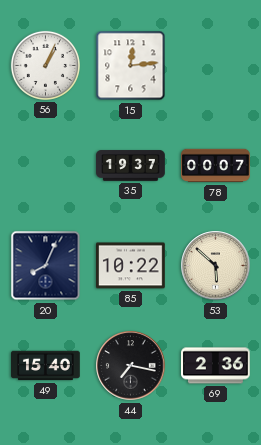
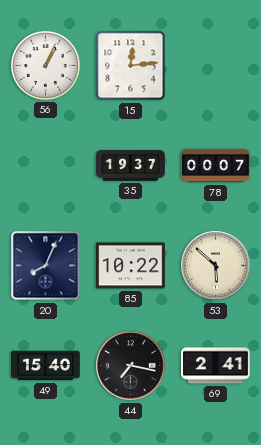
69: 2:36 -> 2:41 (216, 366)
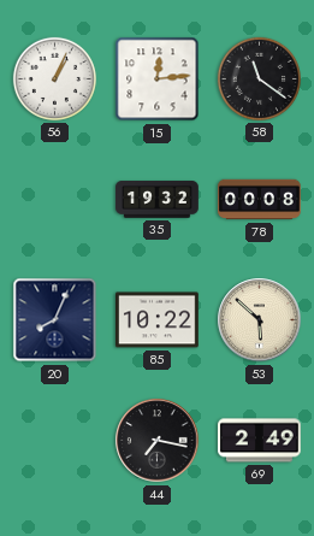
58: none -> 11:21 (259, 78)
35: 19:37 -> 19:32 (158, 200)
78: 00:07 -> 00:08 (260, 200)
49: 15:40 -> none (46, 366)
69: 2:41 -> 2:49 (260, 441)
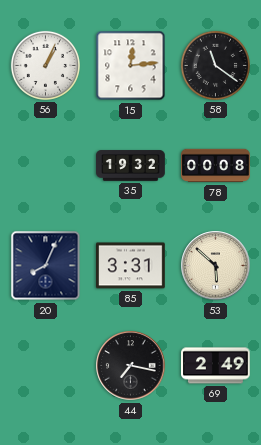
85: 10:22 -> 3:31 (131, 266)
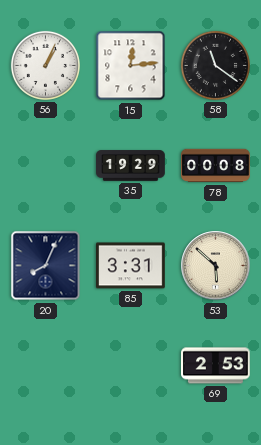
35: 19:32 -> 19:29 (131, 166)
44: 7:17 -> none (131, 366)
69: 2:49 -> 2:53 (216, 366)
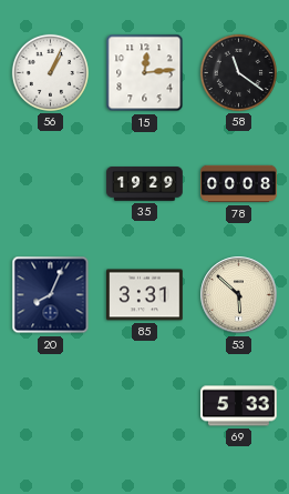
69: 2:53 -> 5:33 (239, 406)
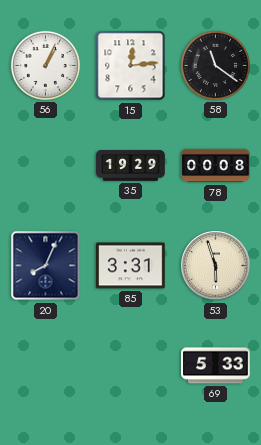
53: 5:52 -> 5:57 (216, 266)
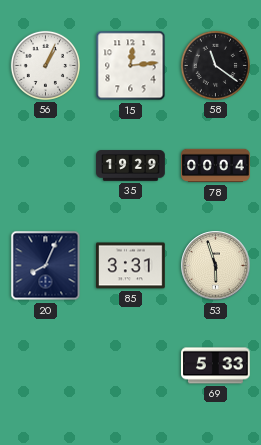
78: 00:08 -> 00:04 (216, 166)
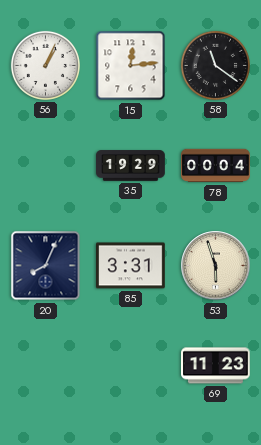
69: 5:33 -> 11:23 (216, 366)
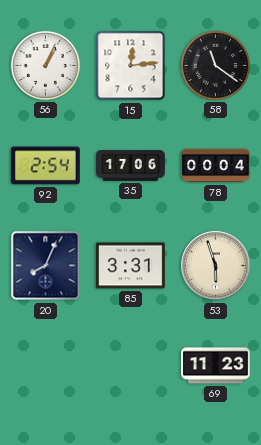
92: none -> 2:54 (46, 166)
35: 19:29 -> 17:06 (131, 166)
